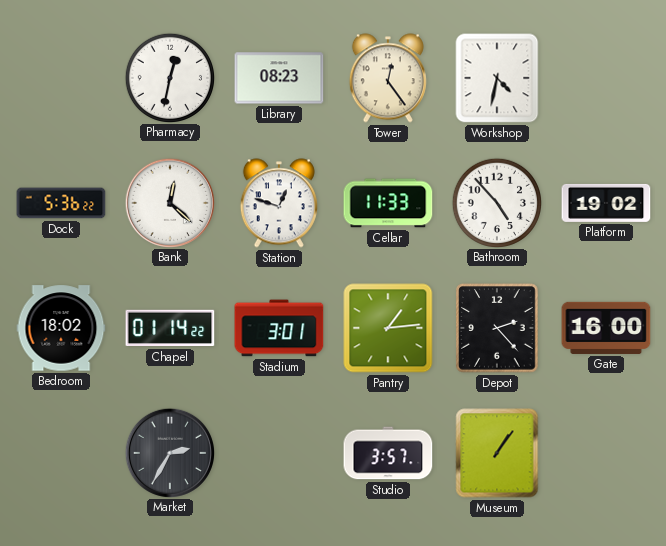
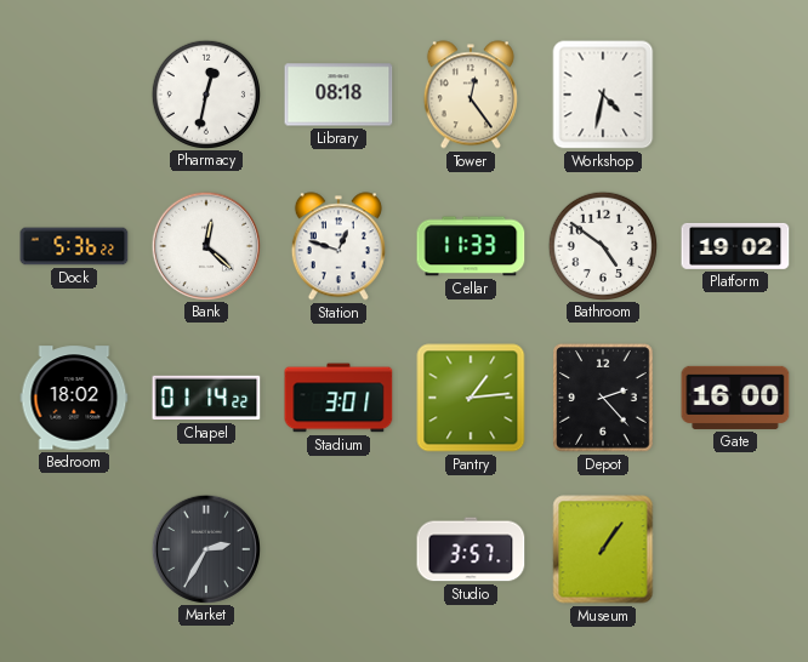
Library: 08:23 -> 08:18 (338, 95)
Bathroom: 4:53 -> 4:51 (602, 245)
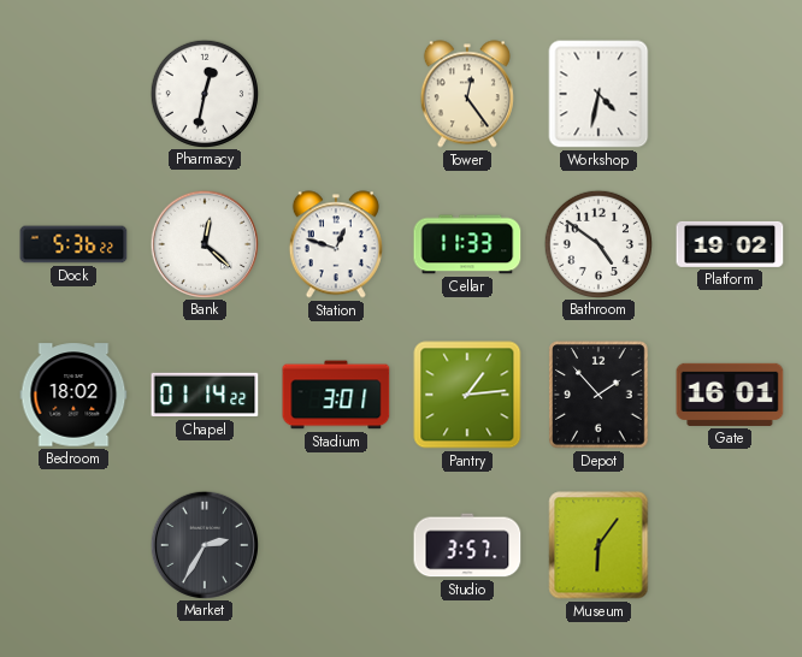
Library: 08:18 -> none (338, 95)
Depot: 2:23 -> 1:53 (598, 395)
Gate: 16:00 -> 16:01 (730, 395)
Museum: 1:06 -> 6:06 (598, 545)
